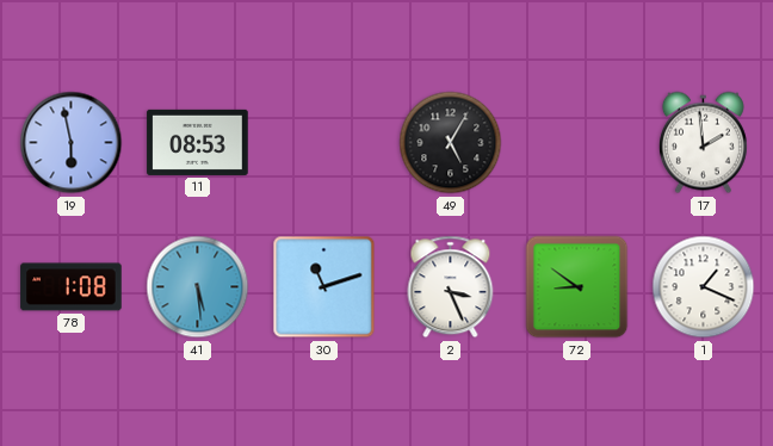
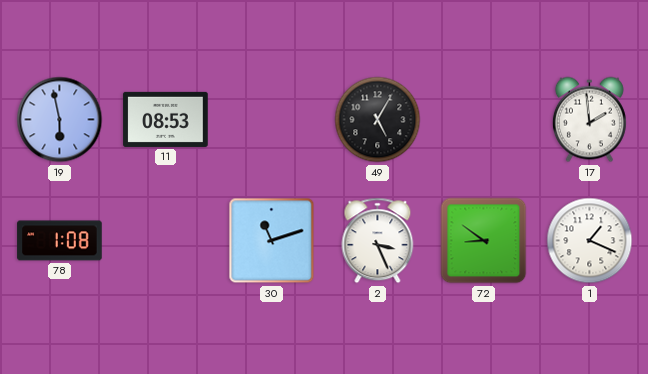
41: 5:29 -> none (198, 287)
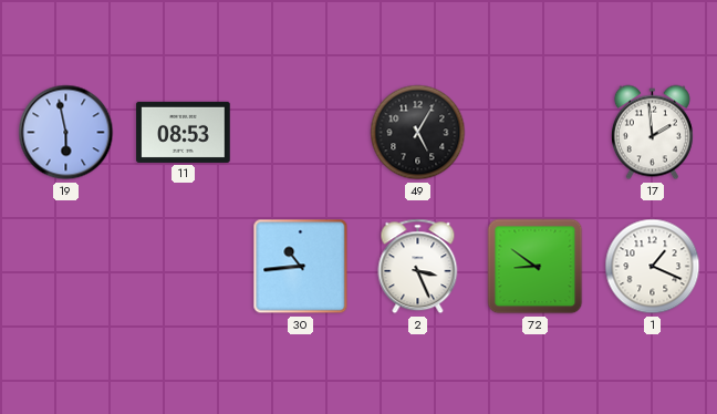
78: 1:08 -> none (60, 241)
30: 11:12 -> 10:44 (301, 267)
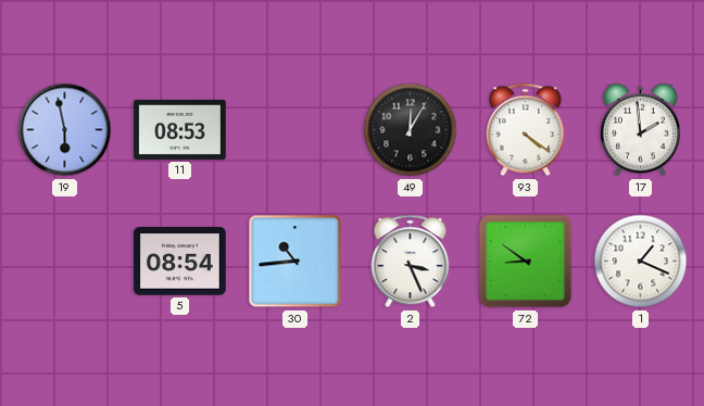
49: 5:05 -> 12:05 (411, 130)
93: none -> 4:21 (526, 130)
5: none -> 08:54 (180, 262)
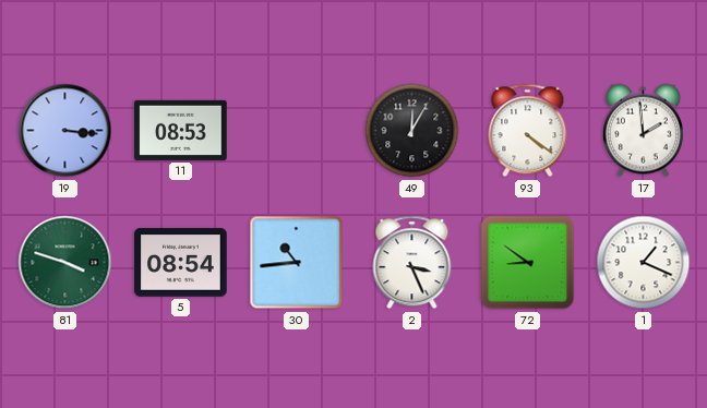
19: 5:58 -> 3:16 (65, 131)
81: none -> 3:48 (65, 263)
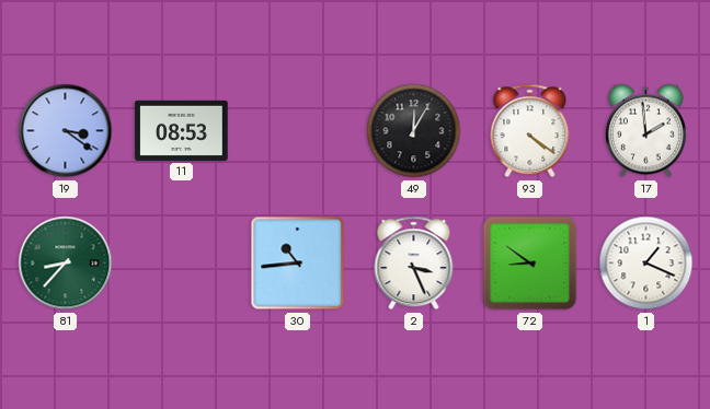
19: 3:16 -> 3:21 (66, 131)
81: 3:48 -> 8:37 (66, 264)
5: 08:54 -> none (181, 263)
